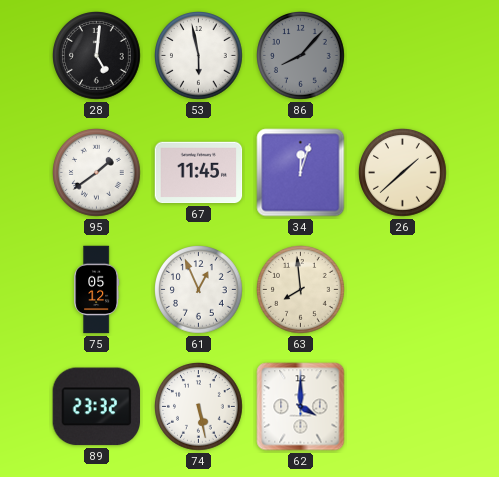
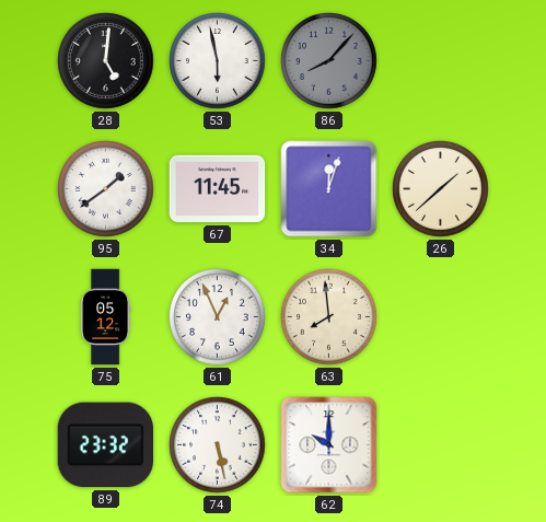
62: 4:00 -> 10:00 (329, 445)
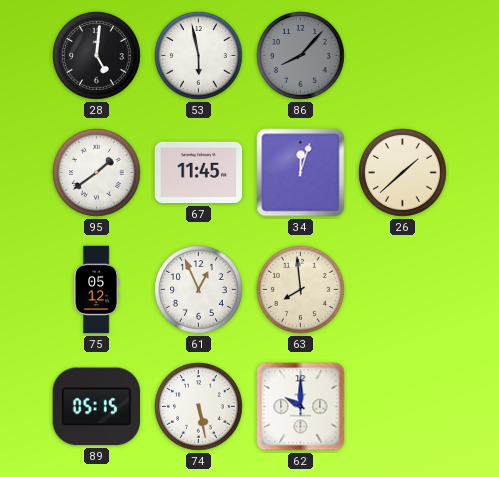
89: 23:32 -> 05:15 (96, 407)
